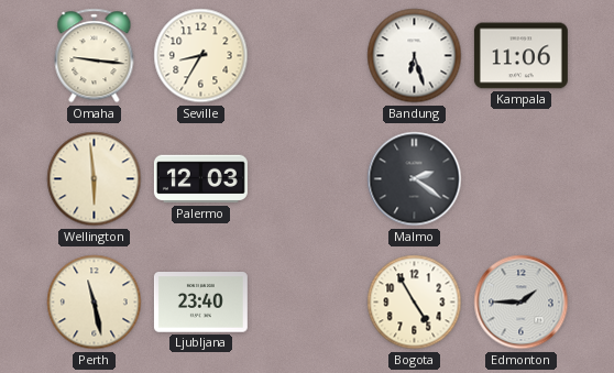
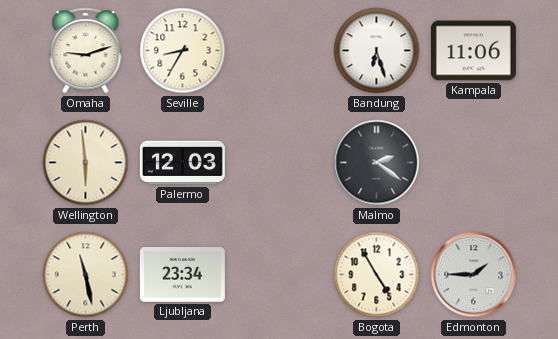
Omaha: 9:16 -> 9:12 (86, 51)
Ljubljana: 23:40 -> 23:34 (182, 275)
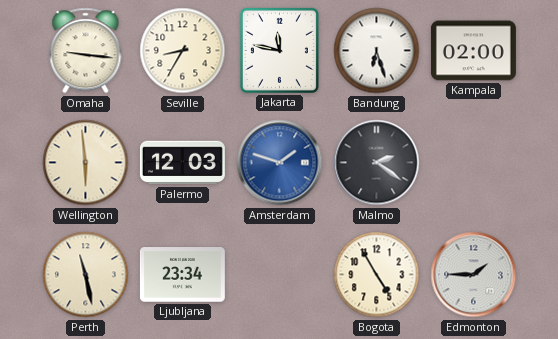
Omaha: 9:12 -> 9:16 (86, 51)
Jakarta: none -> 11:47 (279, 50)
Kampala: 11:06 -> 02:00 (473, 51)
Amsterdam: none -> 1:48 (280, 163)
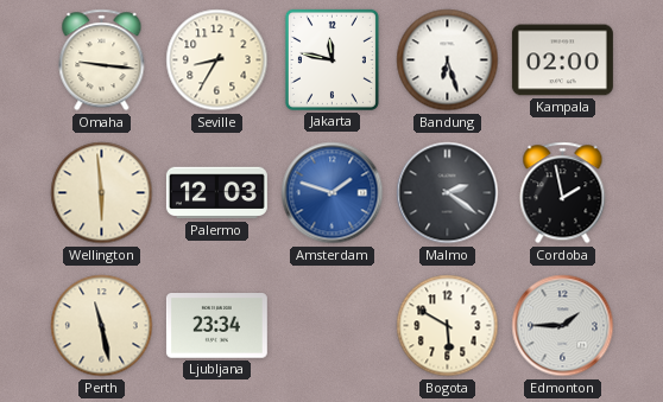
Cordoba: none -> 1:58 (563, 193)
Bogota: 4:55 -> 5:50 (448, 326)
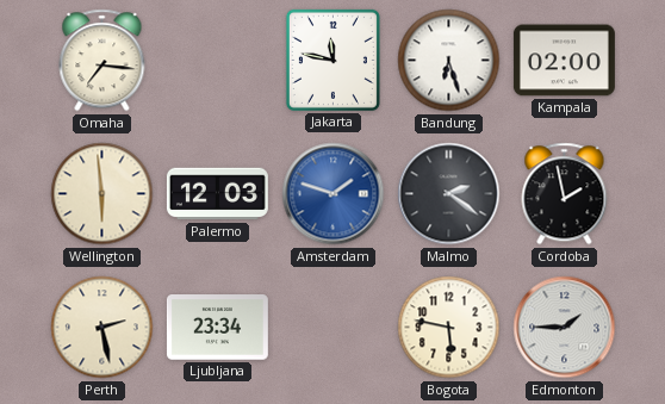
Omaha: 9:16 -> 7:16 (102, 61)
Seville: 8:35 -> none (217, 60)
Perth: 11:28 -> 2:28 (102, 328)
Bogota: 5:50 -> 5:47 (449, 328)
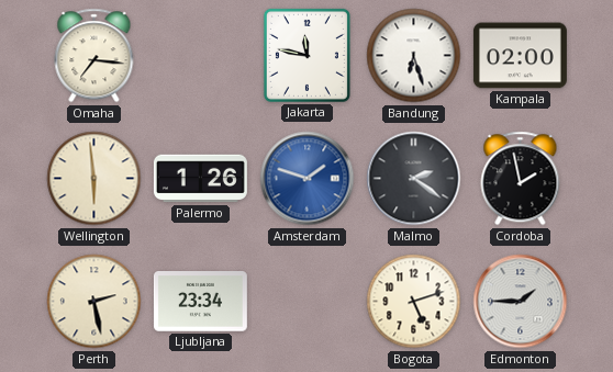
Palermo: 12:03 -> 1:26 (200, 179)
Bogota: 5:47 -> 5:12 (414, 302)
